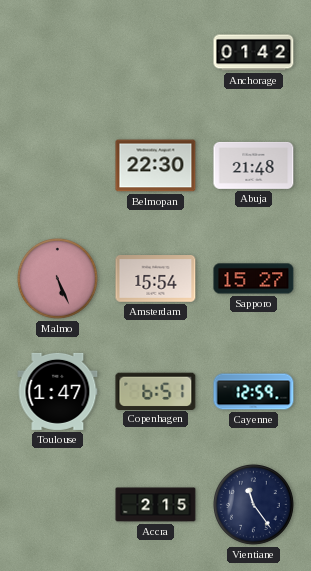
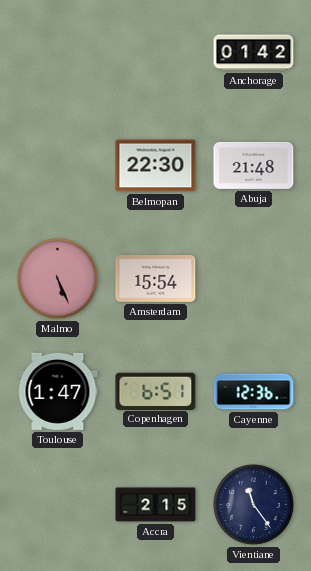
Sapporo: 15:27 -> none (254, 279)
Cayenne: 12:59 -> 12:36 (254, 392)
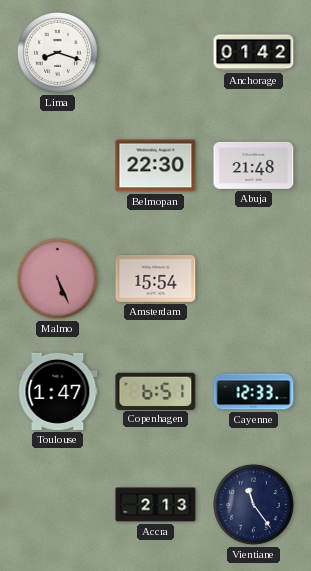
Lima: none -> 8:18 (58, 53)
Cayenne: 12:36 -> 12:33 (254, 392)
Accra: 2:15 -> 2:13 (156, 505)
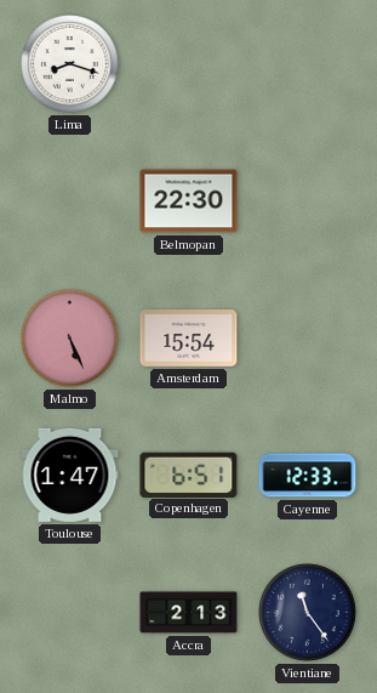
Anchorage: 01:42 -> none (254, 53)
Abuja: 21:48 -> none (254, 165)
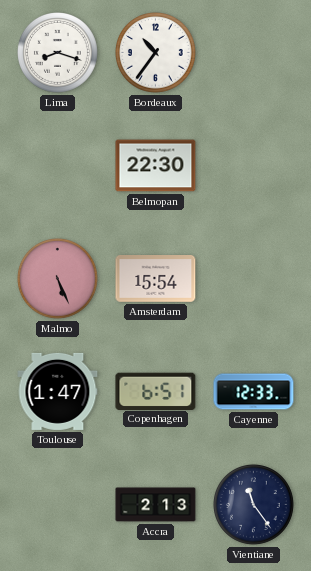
Bordeaux: none -> 10:36 (156, 53)
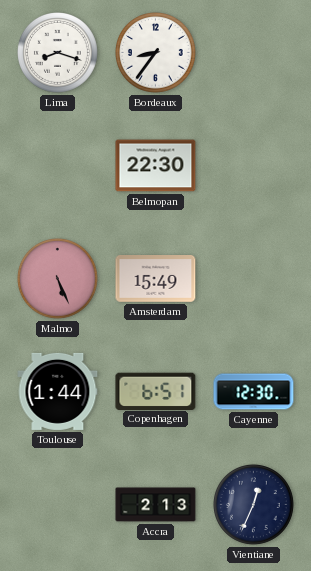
Bordeaux: 10:36 -> 8:36 (156, 53)
Amsterdam: 15:54 -> 15:49 (156, 279)
Toulouse: 1:47 -> 1:44 (58, 391)
Cayenne: 12:33 -> 12:30 (254, 392)
Vientiane: 11:24 -> 12:34 (254, 505)
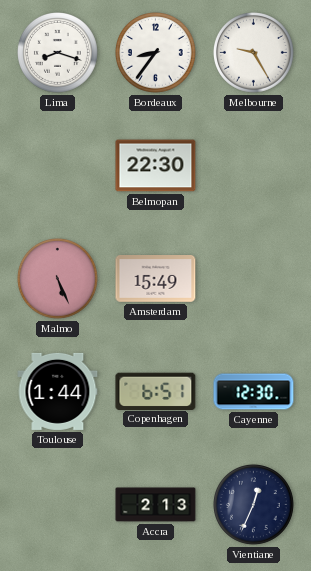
Melbourne: none -> 9:25 (254, 53)
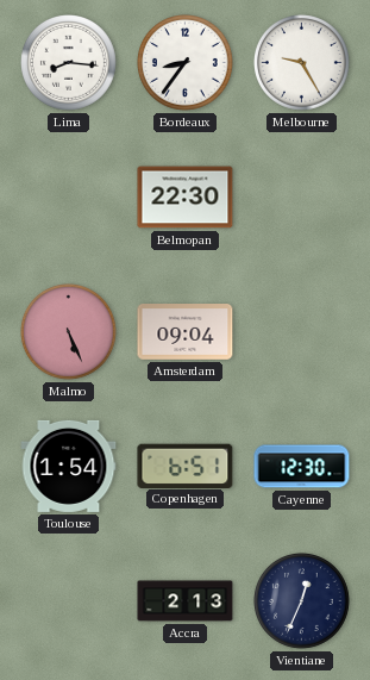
Lima: 8:18 -> 8:16 (69, 63)
Amsterdam: 15:49 -> 09:04 (186, 332)
Toulouse: 1:44 -> 1:54 (69, 466)
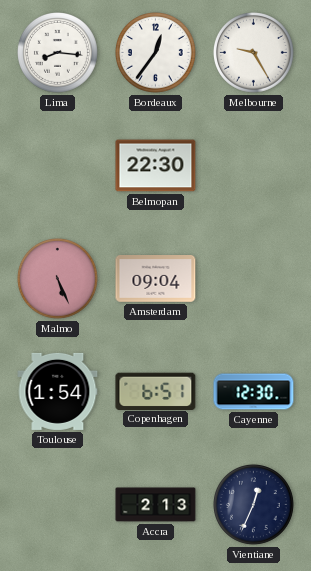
Bordeaux: 8:36 -> 12:36 (156, 53)
